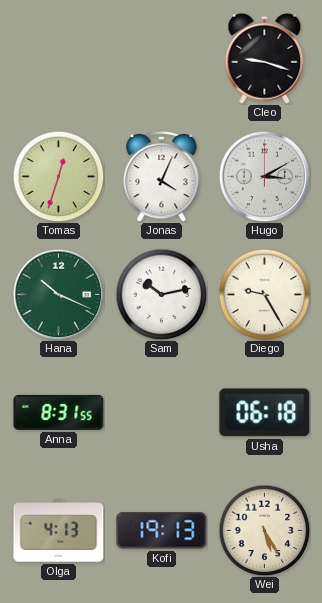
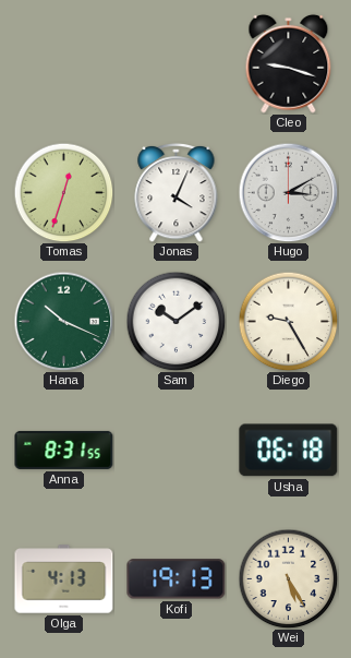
Sam: 10:13 -> 10:09 (175, 321)
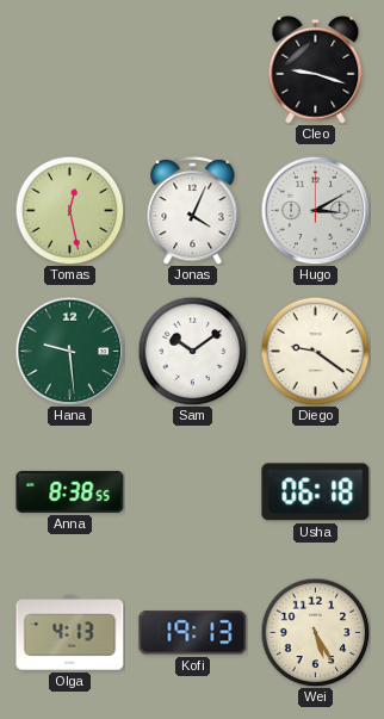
Tomas: 12:33 -> 12:28 (69, 210)
Hana: 10:19 -> 9:29 (69, 351)
Diego: 9:25 -> 9:21 (315, 351)
Anna: 8:31 -> 8:38 (70, 491)
